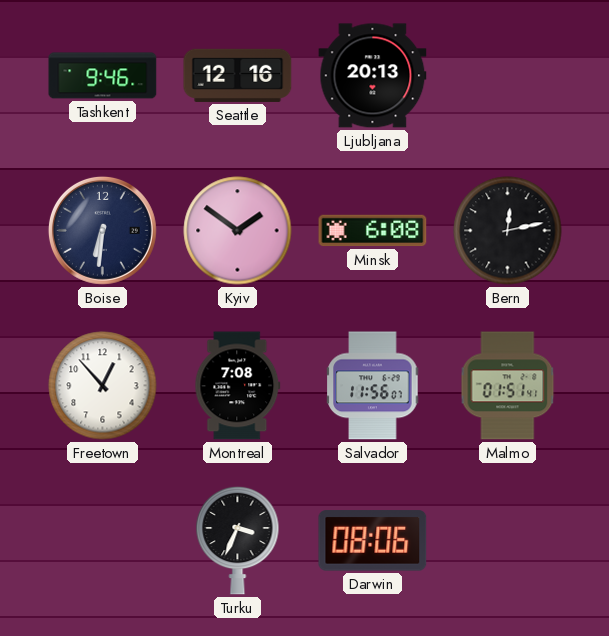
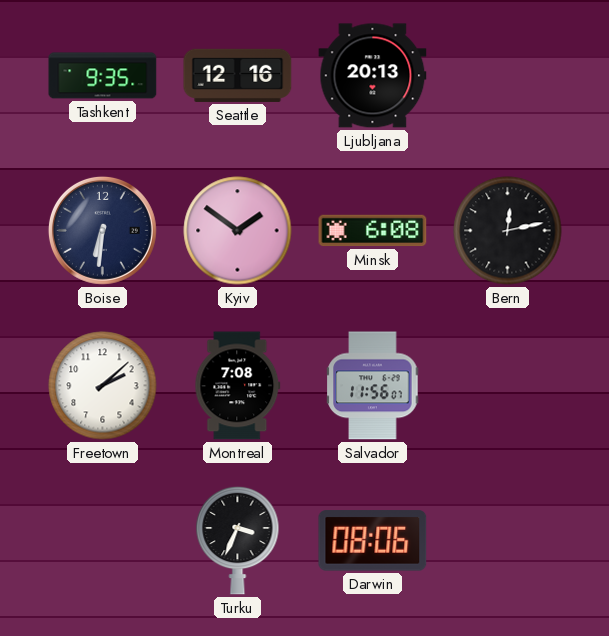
Tashkent: 9:46 -> 9:35 (103, 76)
Freetown: 12:53 -> 2:08 (103, 386)
Malmo: 01:51 -> none (508, 386)
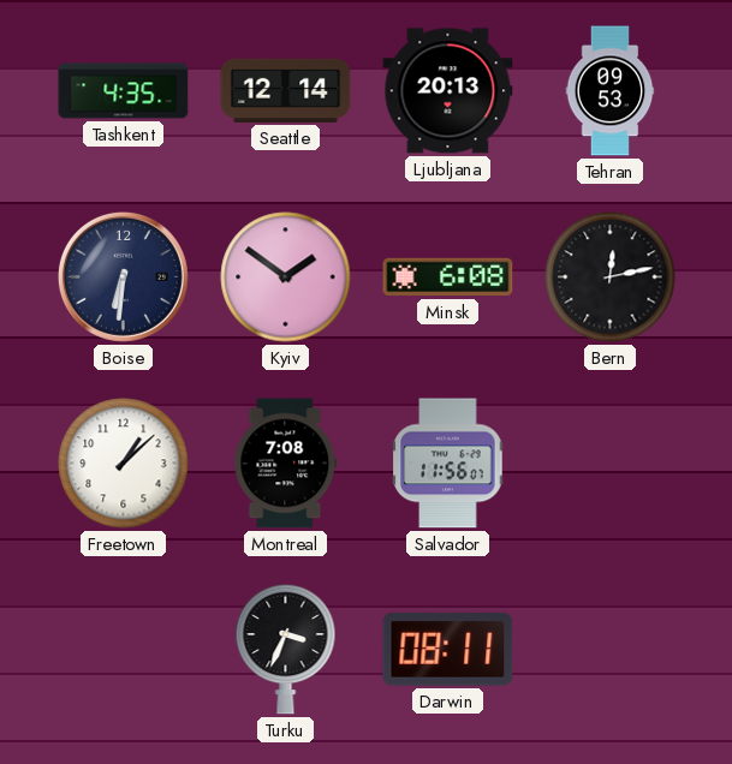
Tashkent: 9:35 -> 4:35 (124, 91)
Seattle: 12:16 -> 12:14 (286, 90)
Tehran: none -> 09:53 (611, 91)
Freetown: 2:08 -> 1:08 (124, 464)
Darwin: 08:06 -> 08:11 (448, 650)
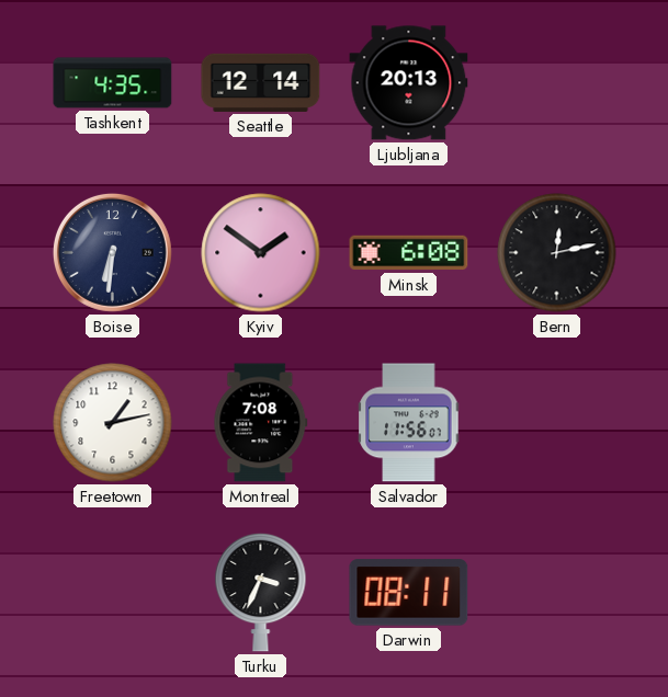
Tehran: 09:53 -> none (611, 91)
Freetown: 1:08 -> 1:13 (113, 423)
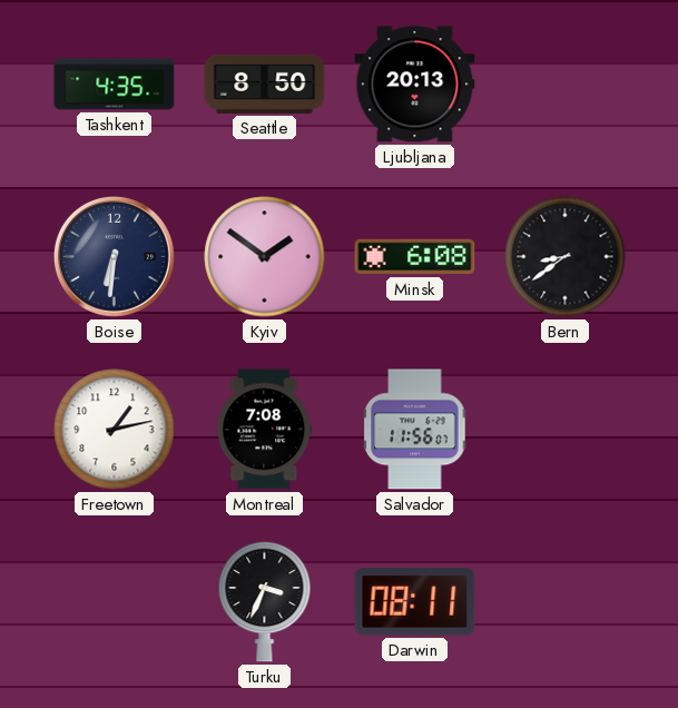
Seattle: 12:14 -> 8:50 (265, 83)
Bern: 12:13 -> 8:39 (566, 257)
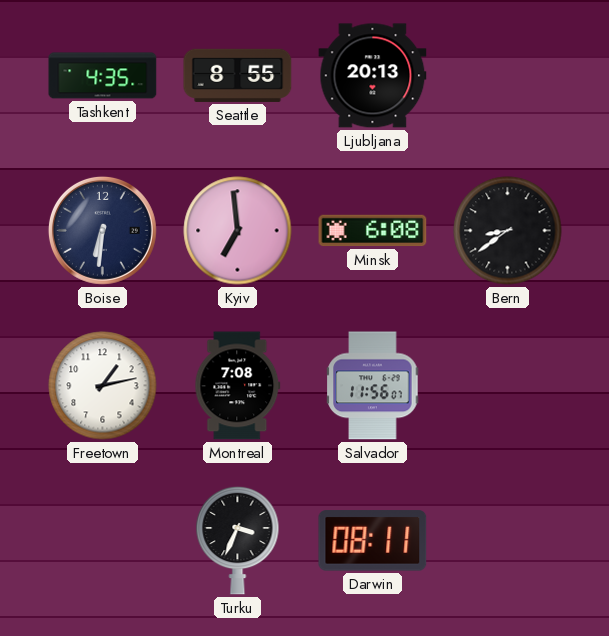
Seattle: 8:50 -> 8:55 (238, 75)
Kyiv: 1:51 -> 6:59 (238, 231)
